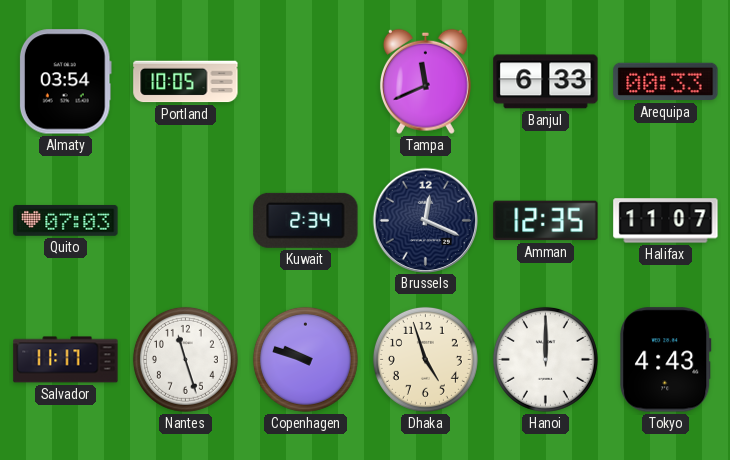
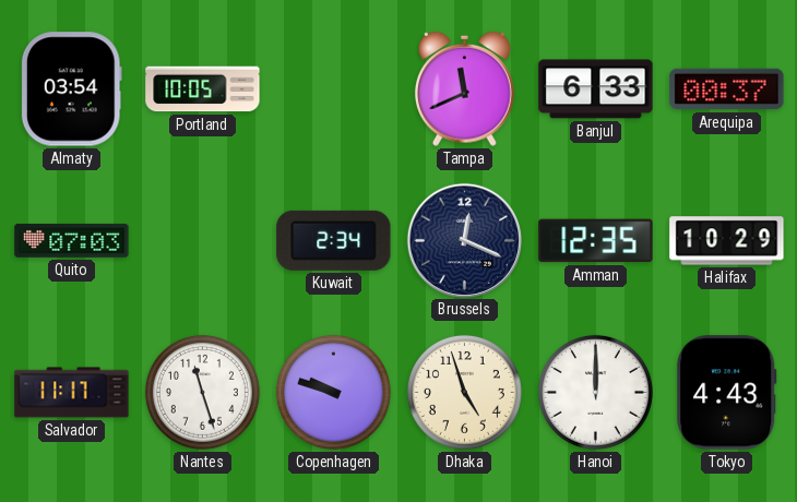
Arequipa: 00:33 -> 00:37 (727, 89)
Halifax: 11:07 -> 10:29 (727, 241)
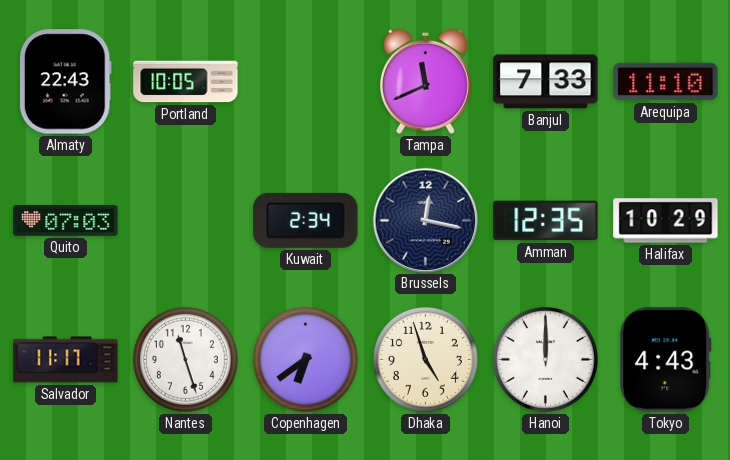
Almaty: 03:54 -> 22:43 (65, 82)
Banjul: 6:33 -> 7:33 (546, 82)
Arequipa: 00:37 -> 11:10 (666, 82)
Brussels: 12:19 -> 12:17 (425, 220)
Copenhagen: 9:48 -> 6:39 (305, 359)
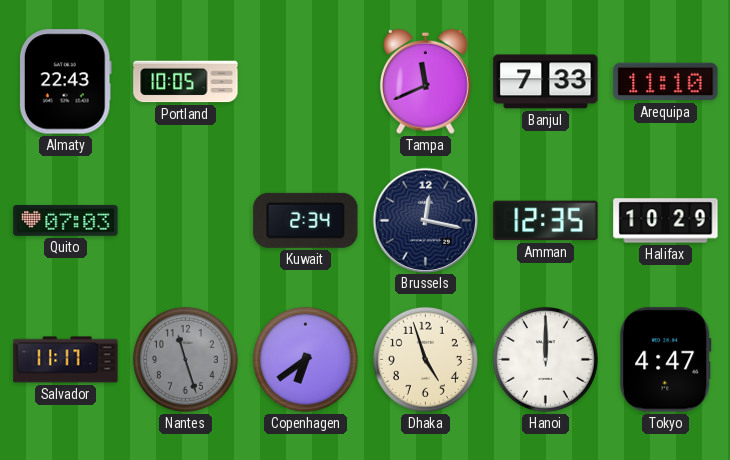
Nantes dial: white -> grey (185, 359)
Tokyo: 4:43 -> 4:47 (666, 360)
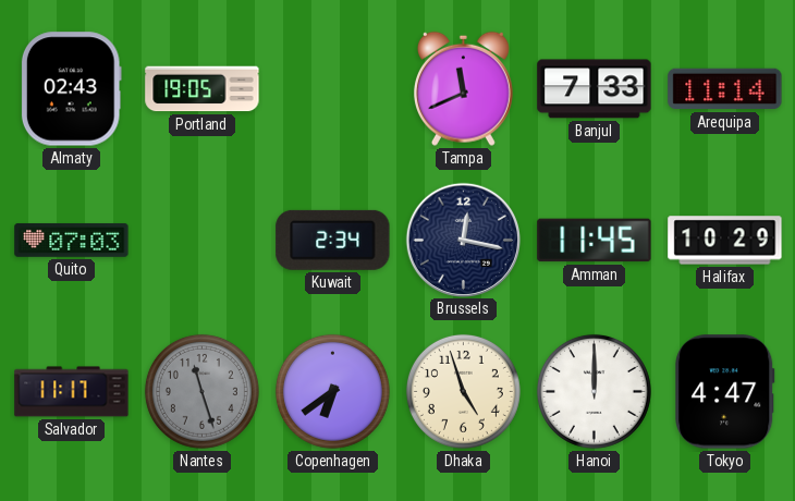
Almaty: 22:43 -> 02:43 (71, 89)
Portland: 10:05 -> 19:05 (203, 89)
Arequipa: 11:10 -> 11:14 (725, 89)
Amman: 12:35 -> 11:45 (595, 241)
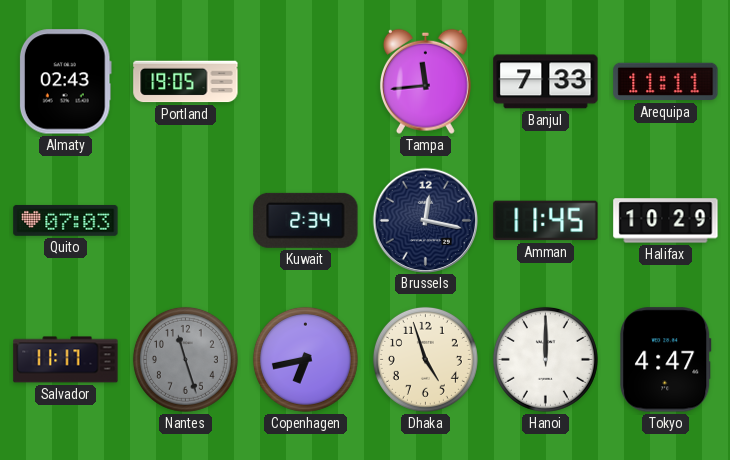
Tampa: 11:41 -> 11:44 (425, 81)
Arequipa: 11:14 -> 11:11 (666, 82)
Copenhagen: 6:39 -> 6:43 (305, 359)
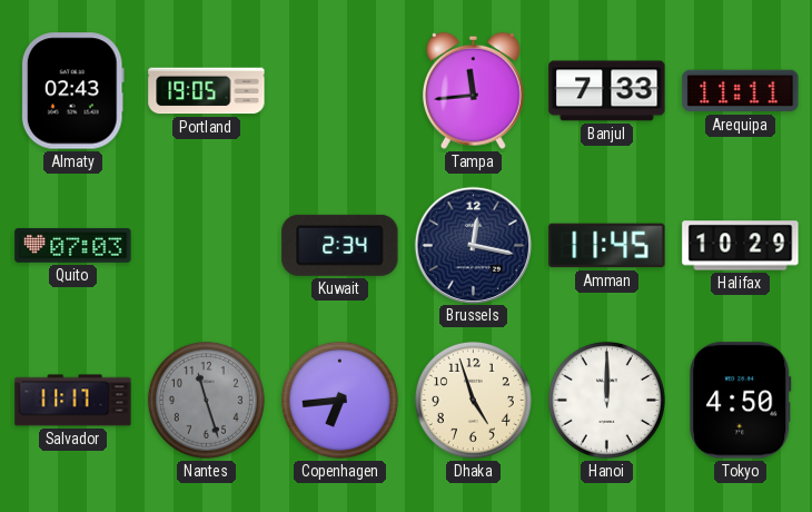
Copenhagen: 6:43 -> 6:44 (339, 400)
Tokyo: 4:47 -> 4:50 (741, 401)
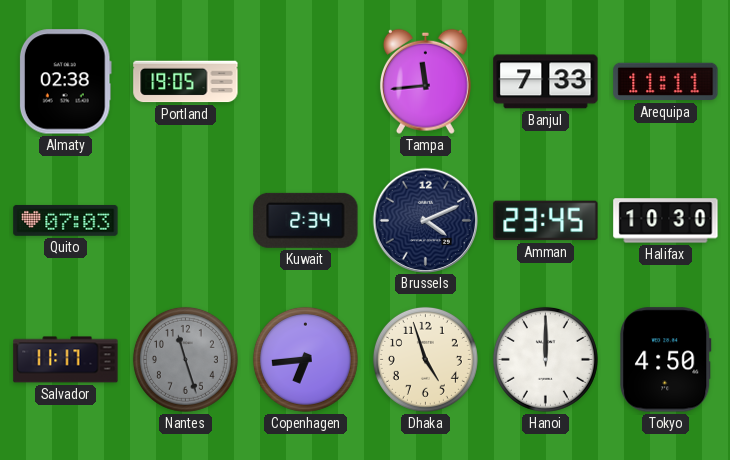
Almaty: 02:43 -> 02:38 (65, 82)
Brussels: 12:17 -> 4:11 (425, 220)
Amman: 11:45 -> 23:45 (546, 221)
Halifax: 10:29 -> 10:30 (666, 221)
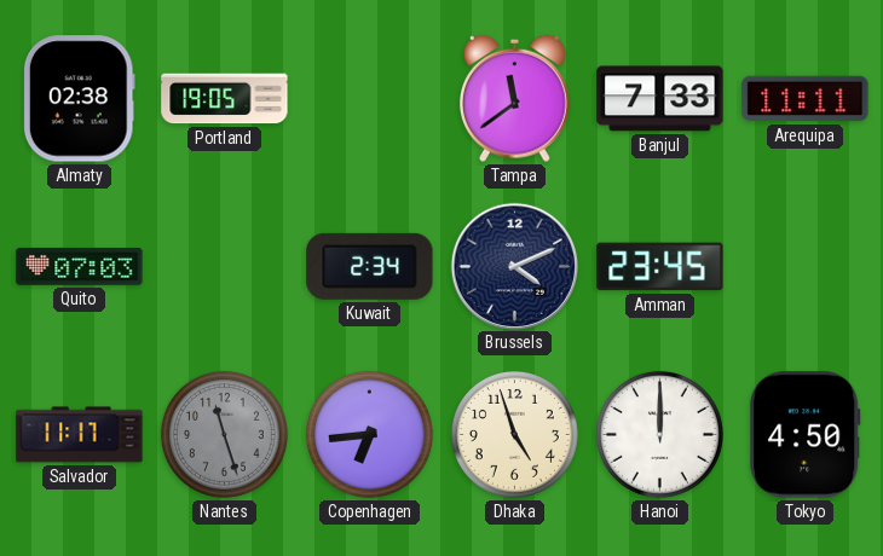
Tampa: 11:44 -> 11:39 (514, 98)
Halifax: 10:30 -> none (666, 221)
